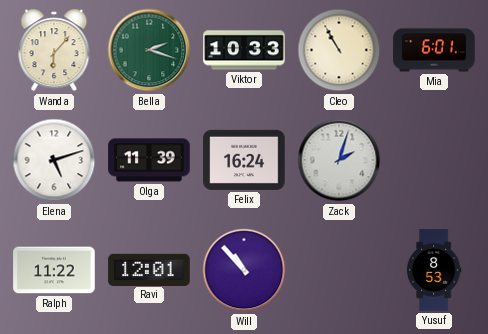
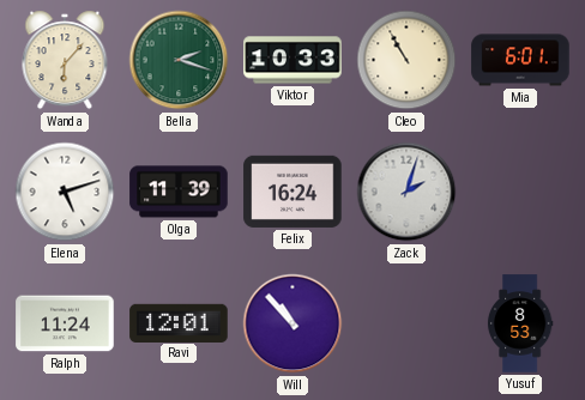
Ralph: 11:22 -> 11:24 (65, 323)
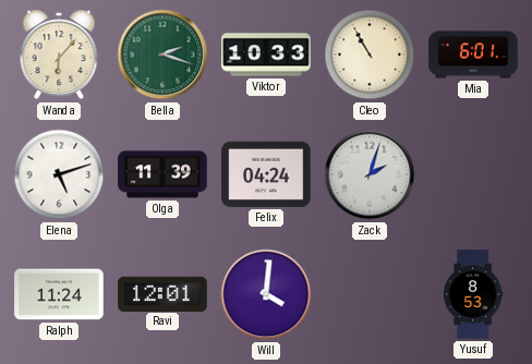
Felix: 16:24 -> 04:24 (266, 174)
Will: 10:53 -> 4:01 (266, 294)
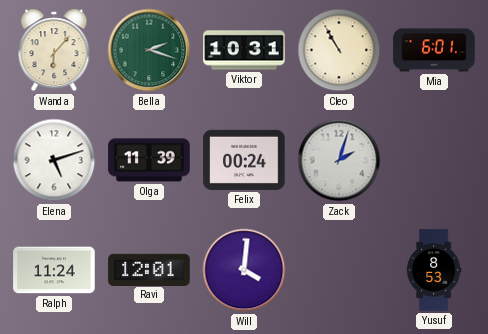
Viktor: 10:33 -> 10:31 (244, 50)
Felix: 04:24 -> 00:24 (244, 160)
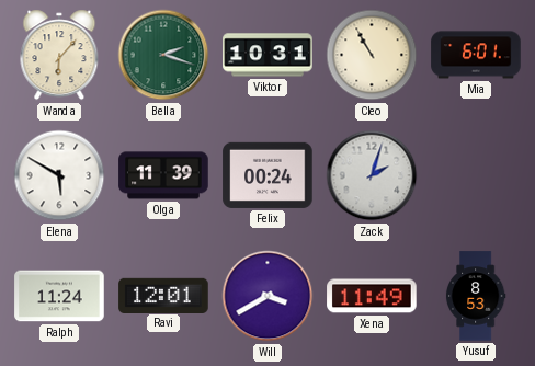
Elena: 5:12 -> 5:50 (59, 175)
Will: 4:01 -> 3:40 (267, 296)
Xena: none -> 11:49 (372, 296)
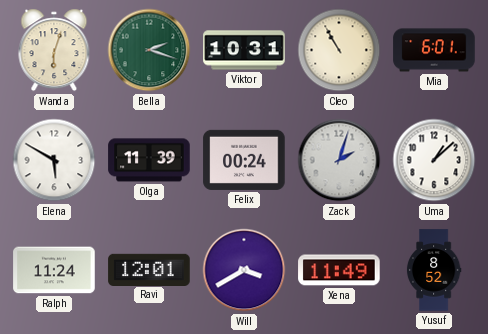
Wanda: 6:07 -> 6:03 (54, 50)
Uma: none -> 1:08 (434, 160)
Yusuf: 8:53 -> 8:52 (434, 270)
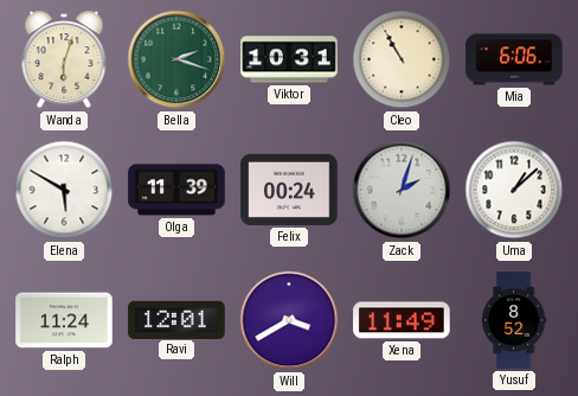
Mia: 6:01 -> 6:06 (514, 59)
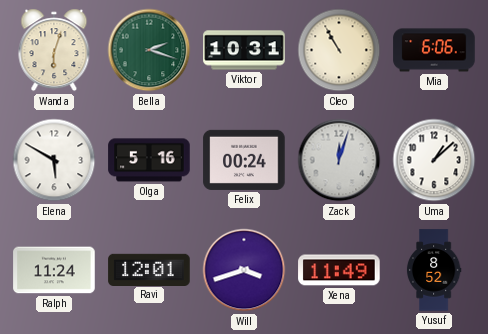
Olga: 11:39 -> 5:16 (149, 160)
Zack: 2:03 -> 12:03 (339, 160)
Will: 3:40 -> 3:42 (244, 270)
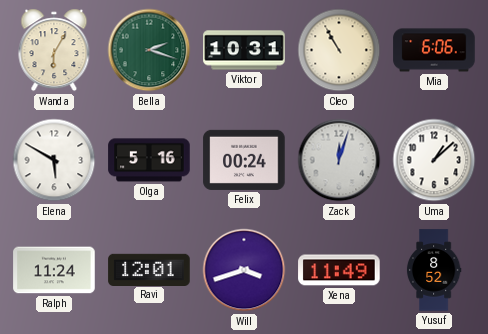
Wanda: 6:03 -> 6:05 (54, 50)
